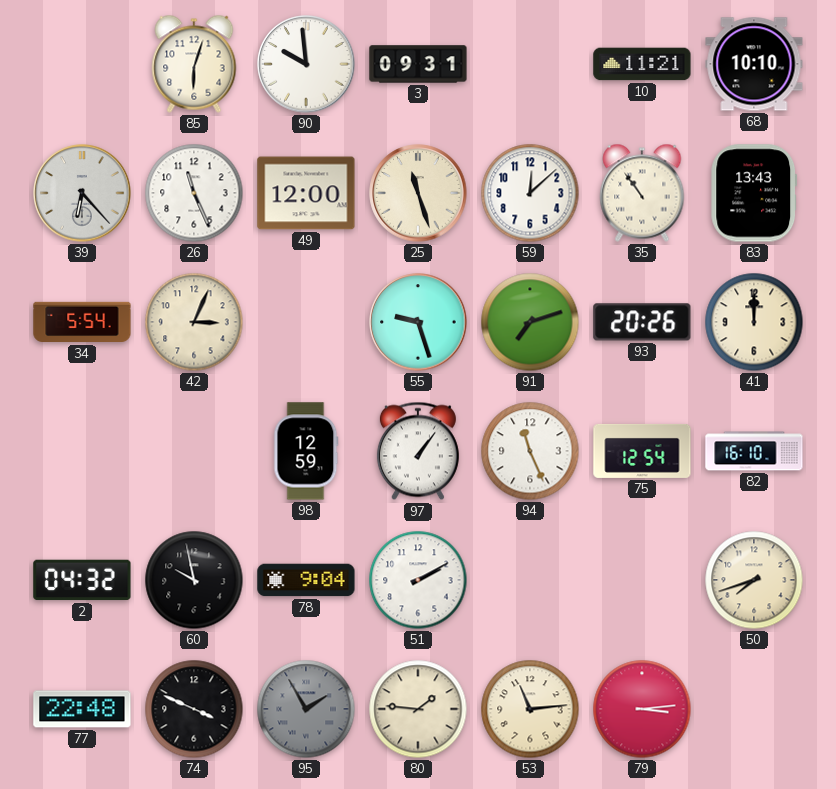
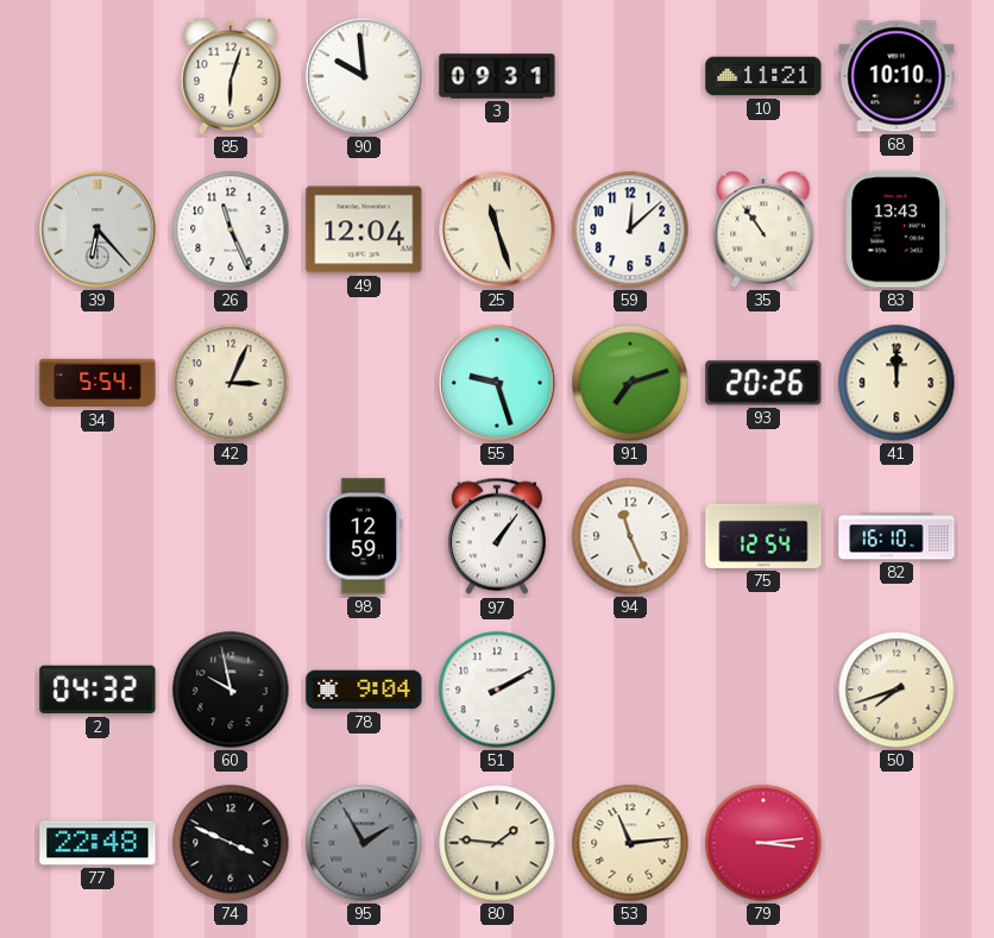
49: 12:00 -> 12:04 (364, 229)
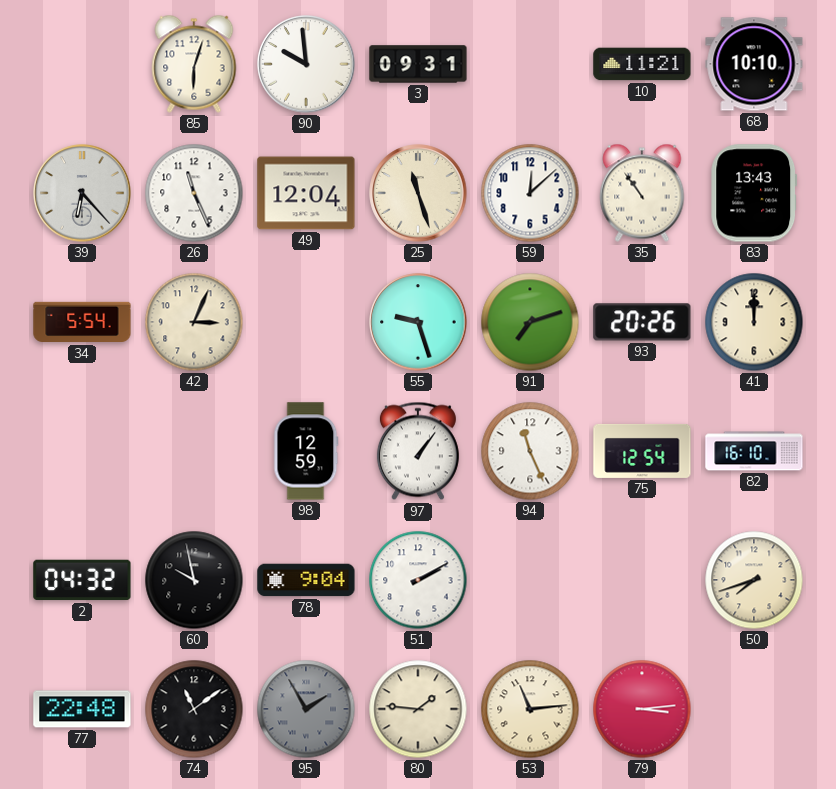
74: 3:49 -> 11:09 (194, 709)
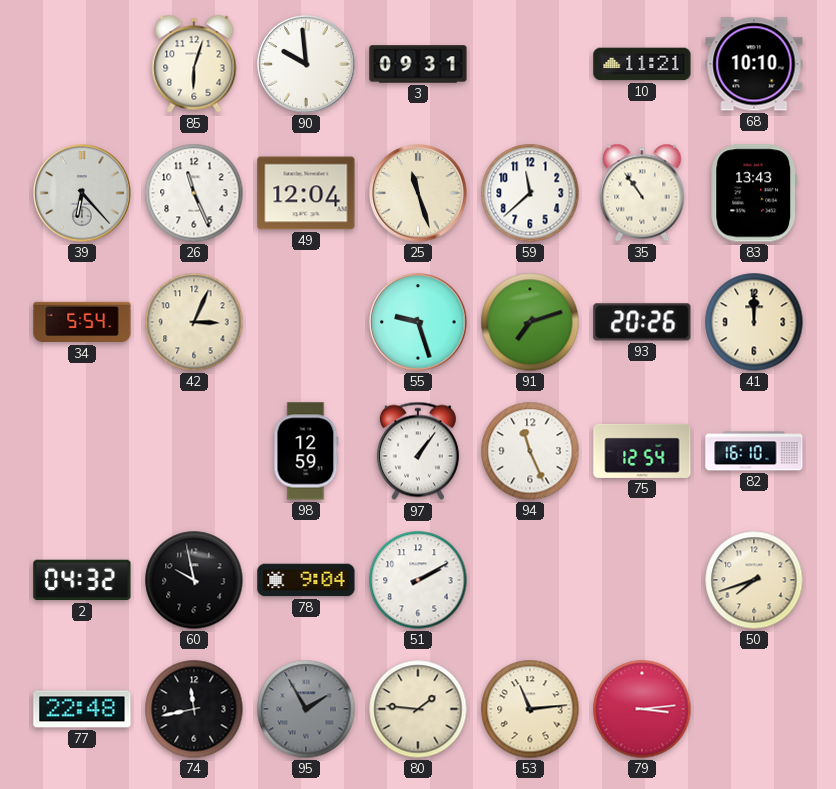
59: 12:08 -> 11:38 (530, 193)
74: 11:09 -> 11:43 (194, 709)
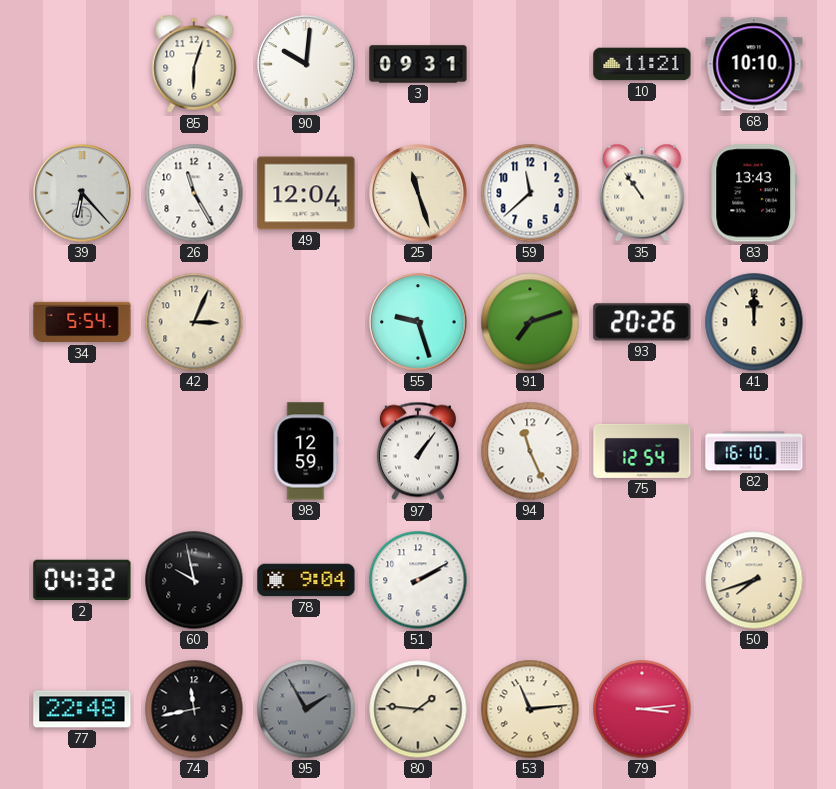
90: 9:59 -> 10:01 (306, 64)
26: 11:26 -> 11:25 (194, 193)
